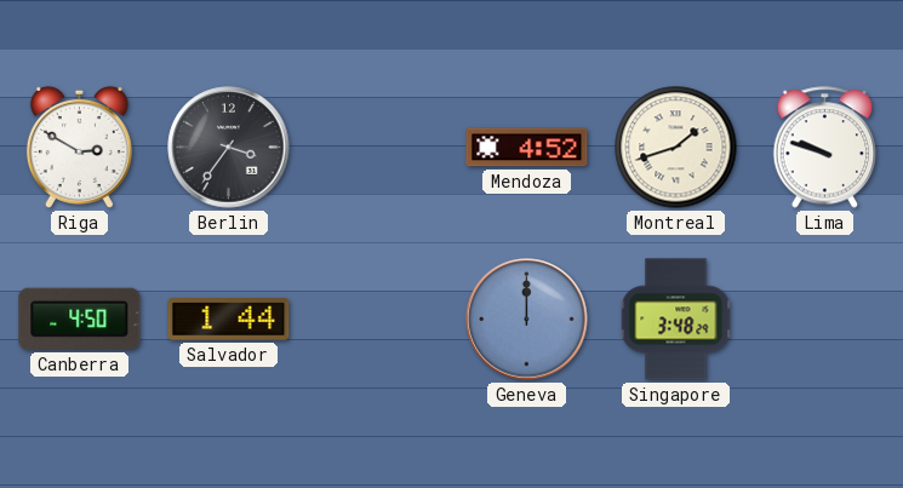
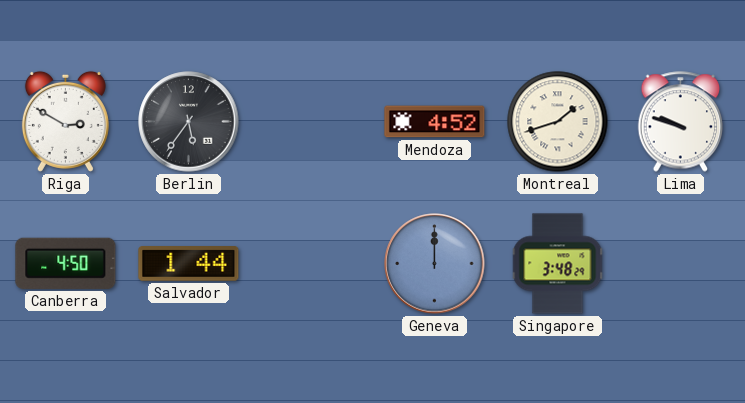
Berlin: 3:36 -> 5:36 (189, 122)
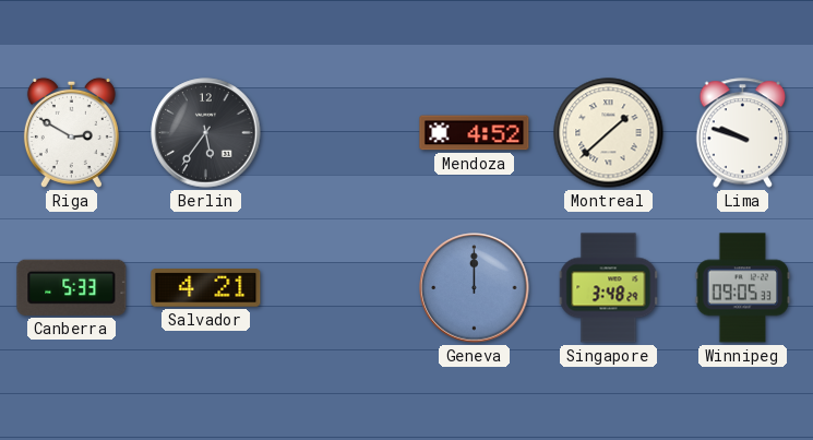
Montreal: 1:42 -> 1:38 (609, 133)
Canberra: 4:50 -> 5:33 (72, 287)
Salvador: 1:44 -> 4:21 (206, 288)
Winnipeg: none -> 09:05 (743, 288)
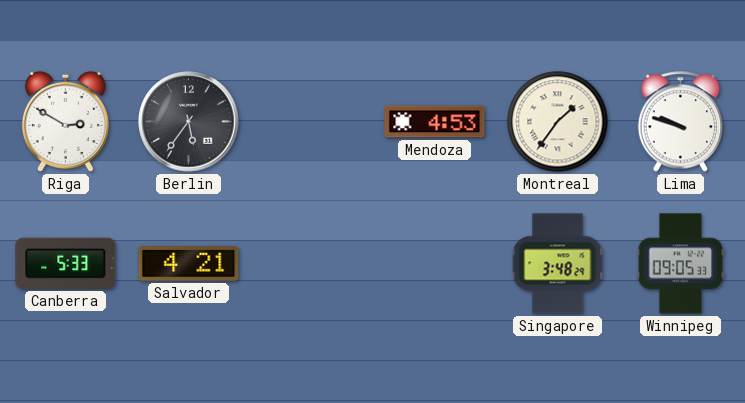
Mendoza: 4:52 -> 4:53 (435, 122)
Montreal: 1:38 -> 1:36 (558, 122)
Geneva: 12:00 -> none (475, 288)
